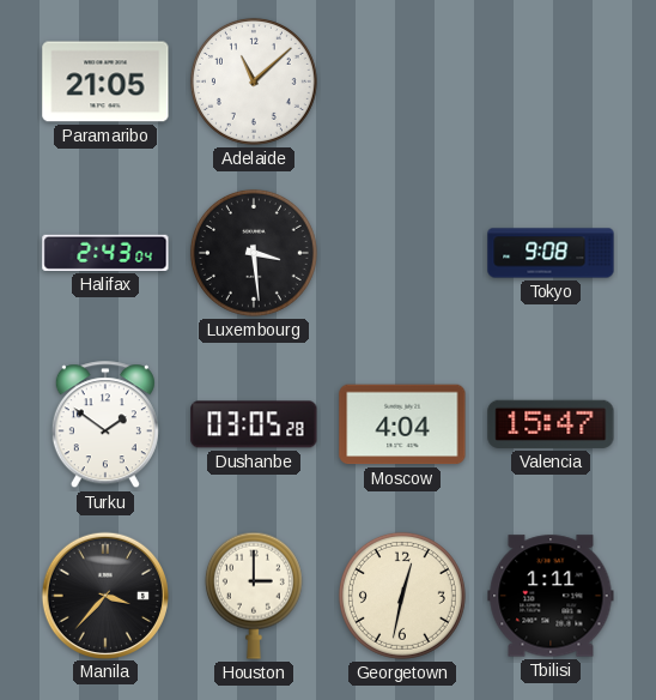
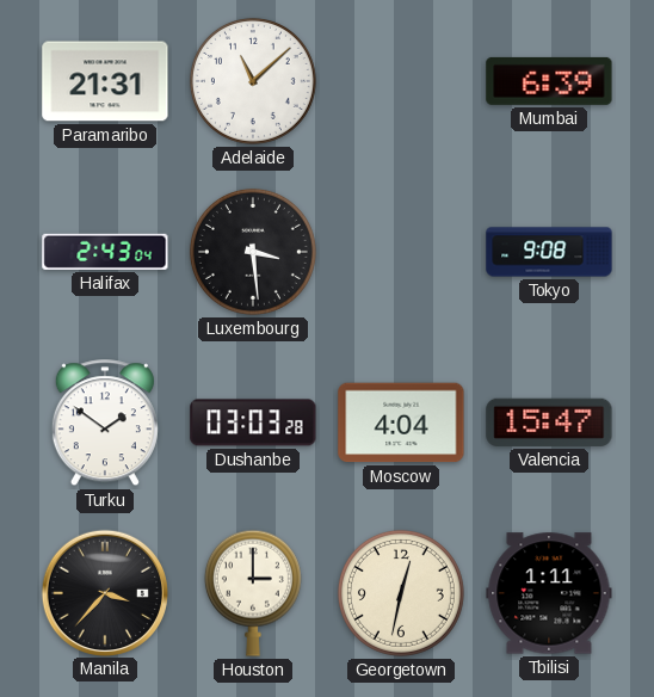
Paramaribo: 21:05 -> 21:31 (105, 81)
Mumbai: none -> 6:39 (549, 81)
Dushanbe: 03:05 -> 03:03 (253, 422)
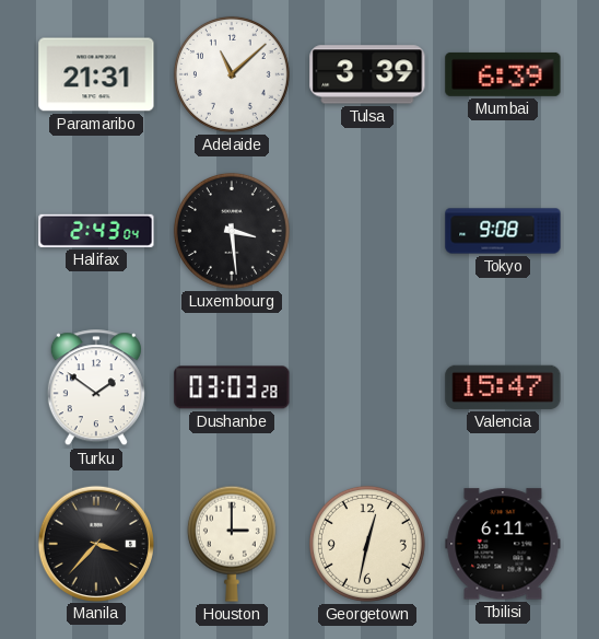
Tulsa: none -> 3:39 (367, 74)
Moscow: 4:04 -> none (401, 422)
Tbilisi: 1:11 -> 6:11 (503, 544)
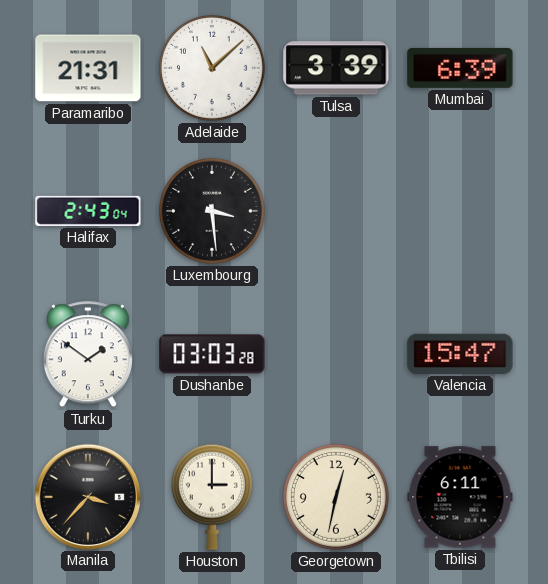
Tokyo: 9:08 -> none (503, 231)
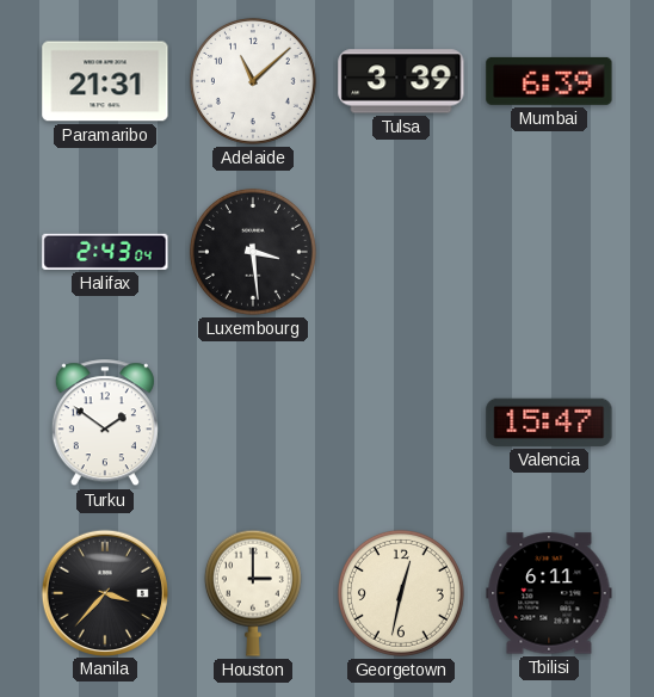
Dushanbe: 03:03 -> none (212, 354)
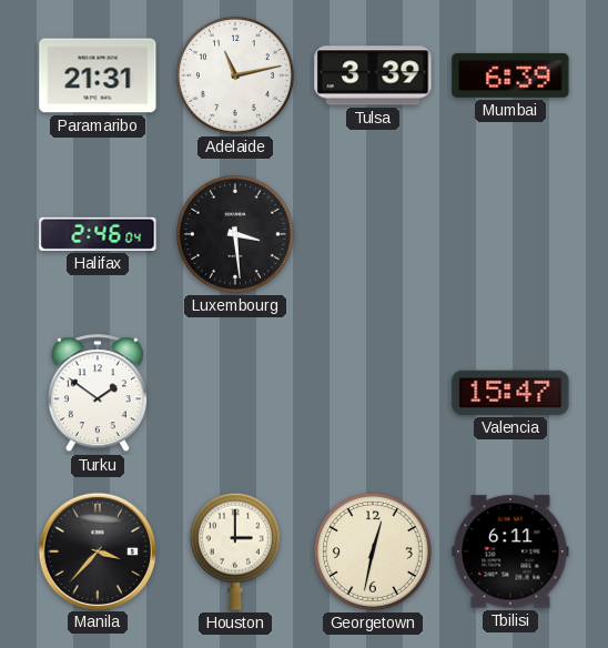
Adelaide: 11:08 -> 11:13 (235, 75)
Halifax: 2:43 -> 2:46 (98, 234)
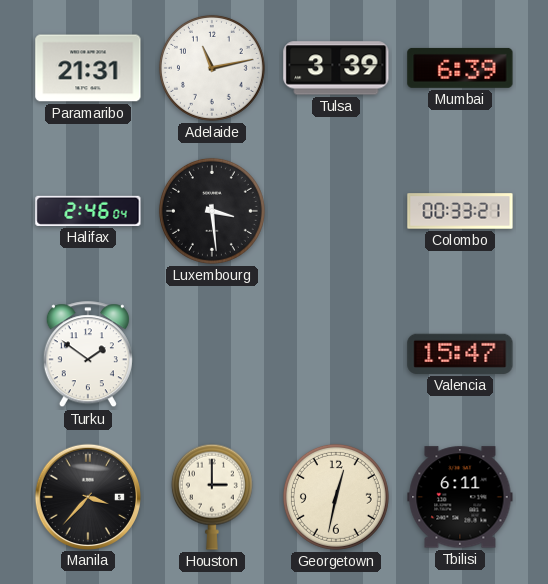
Colombo: none -> 00:33 (460, 211)
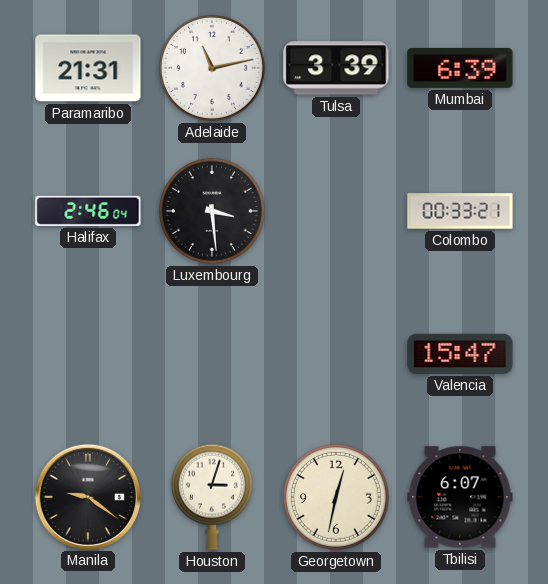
Turku: 1:51 -> none (88, 355)
Manila: 3:37 -> 9:21 (87, 496)
Houston: 3:00 -> 3:03 (212, 497)
Tbilisi: 6:11 -> 6:07 (460, 497)
